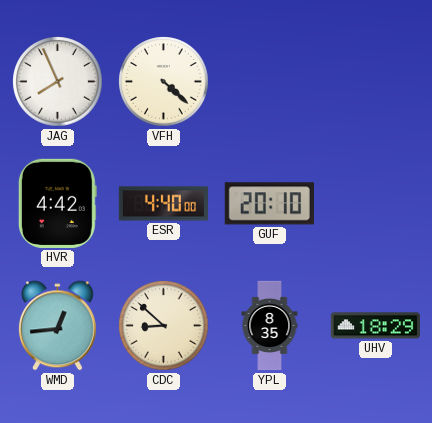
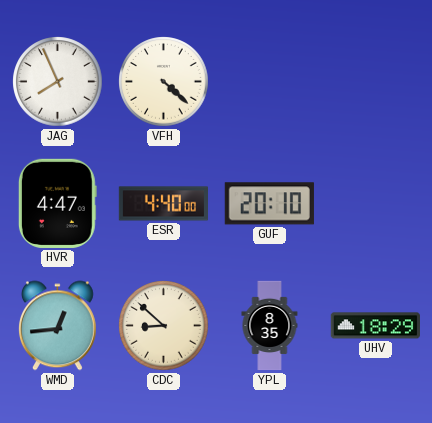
HVR: 4:42 -> 4:47 (57, 203)
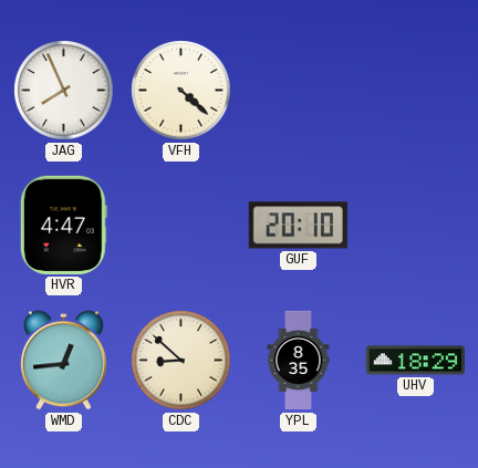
ESR: 4:40 -> none (163, 204)
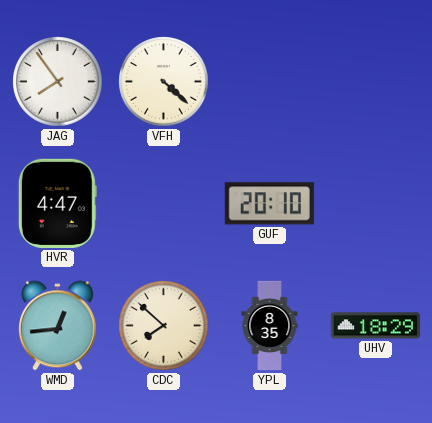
JAG: 7:56 -> 7:54 (58, 82)
CDC: 8:52 -> 7:52 (164, 326)
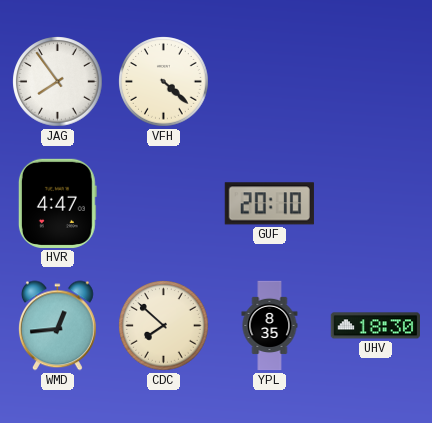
UHV: 18:29 -> 18:30 (375, 326)
